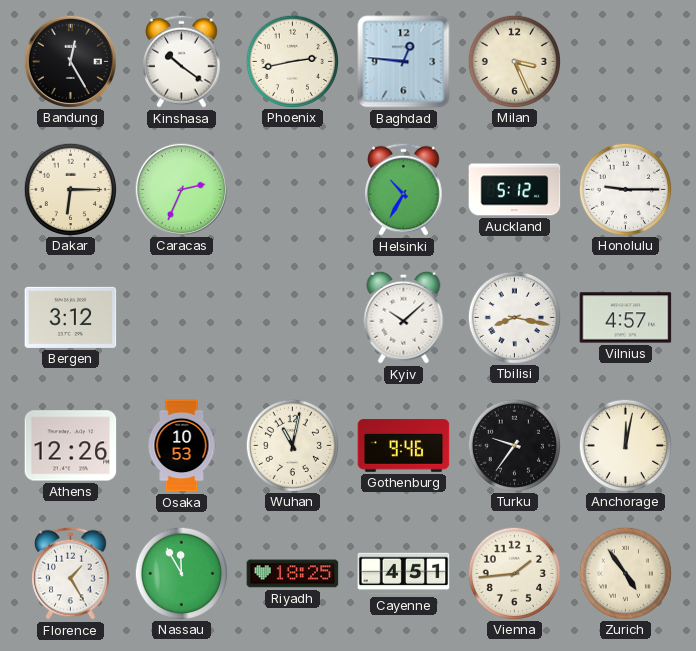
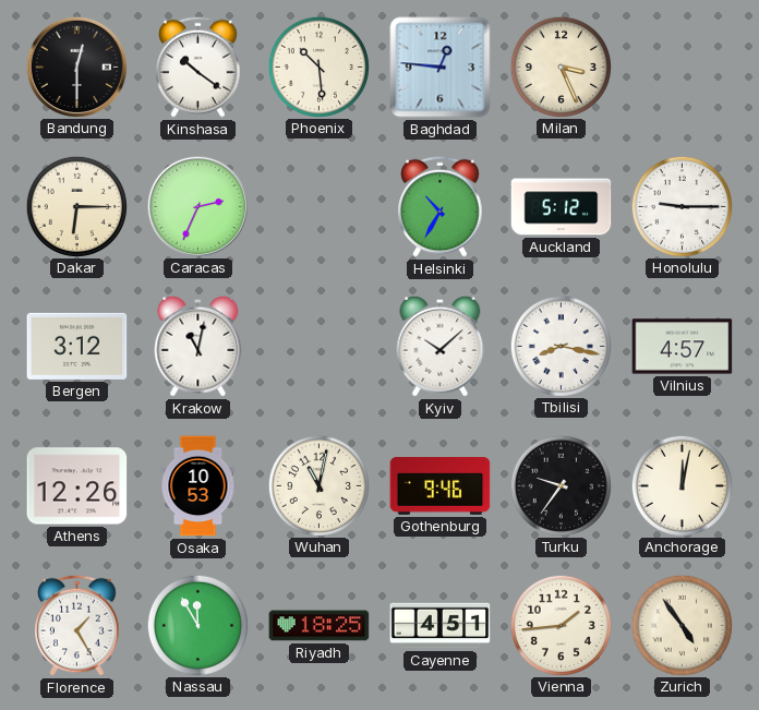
Bandung: 12:25 -> 12:30 (76, 67)
Phoenix: 2:43 -> 10:29 (318, 67)
Krakow: none -> 11:02 (198, 346)
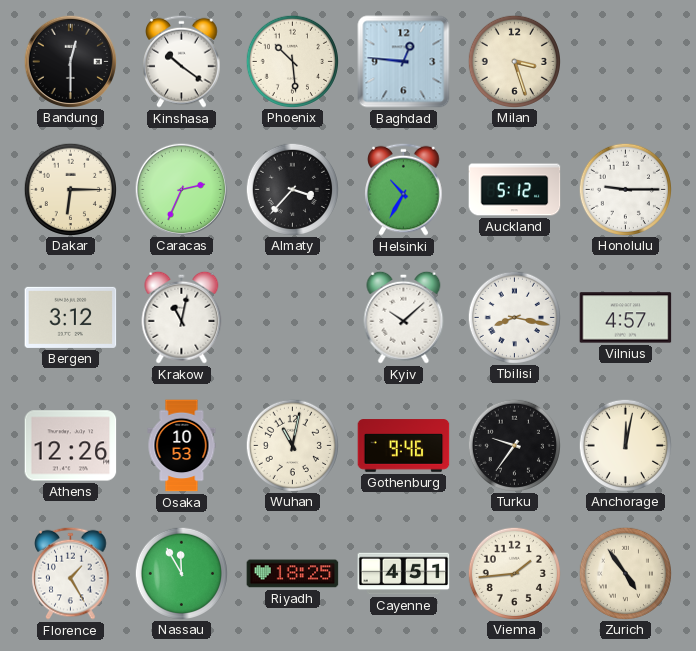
Milan: 3:26 -> 3:27 (514, 61)
Almaty: none -> 3:37 (292, 189)
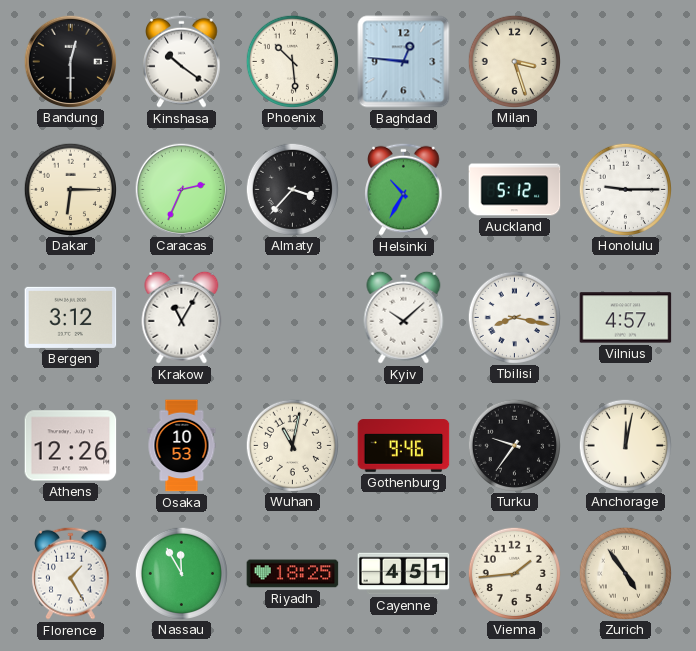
Krakow: 11:02 -> 11:05 (182, 317)
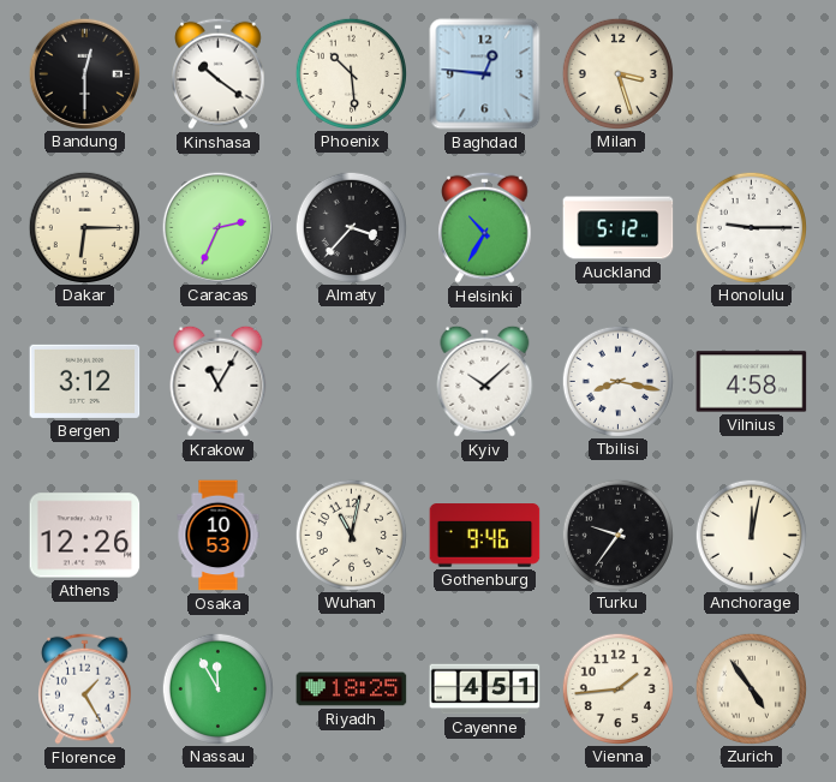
Vilnius: 4:57 -> 4:58 (752, 382)
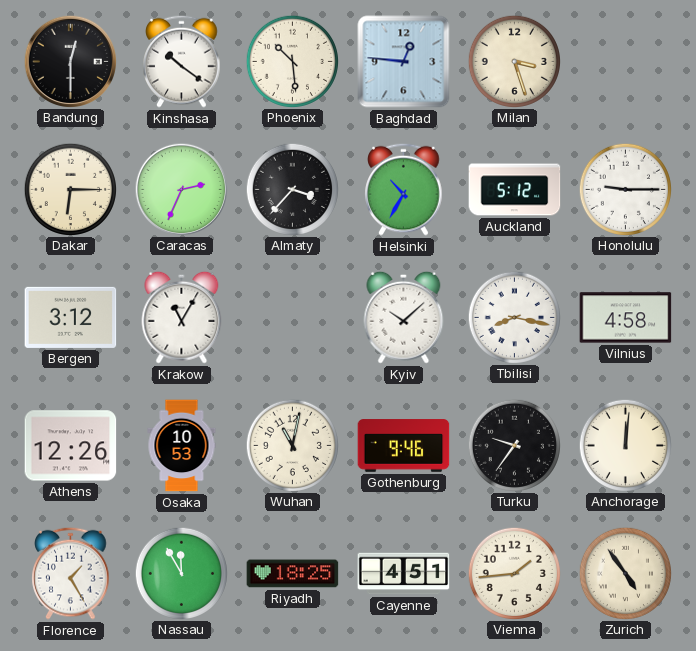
Anchorage: 12:02 -> 12:01 (625, 445)
